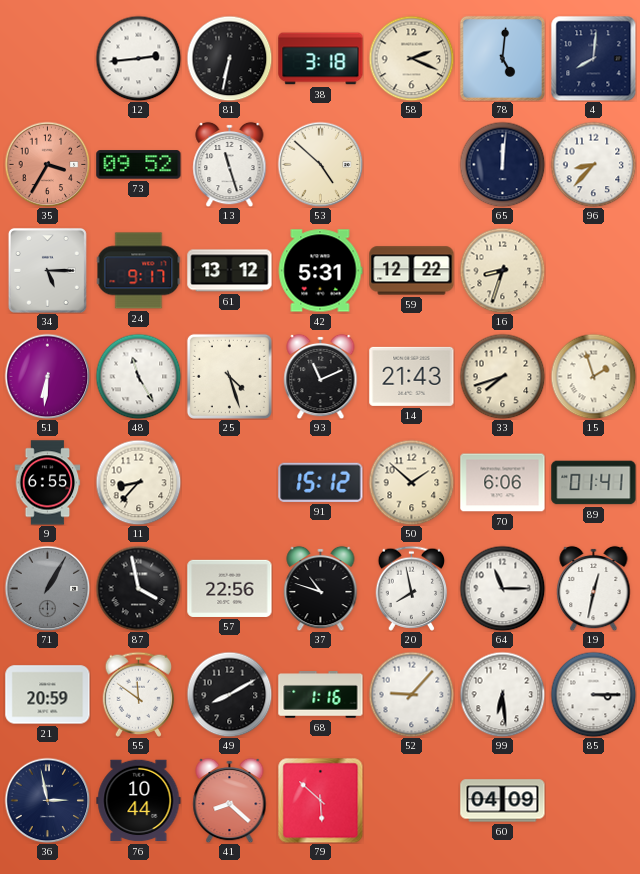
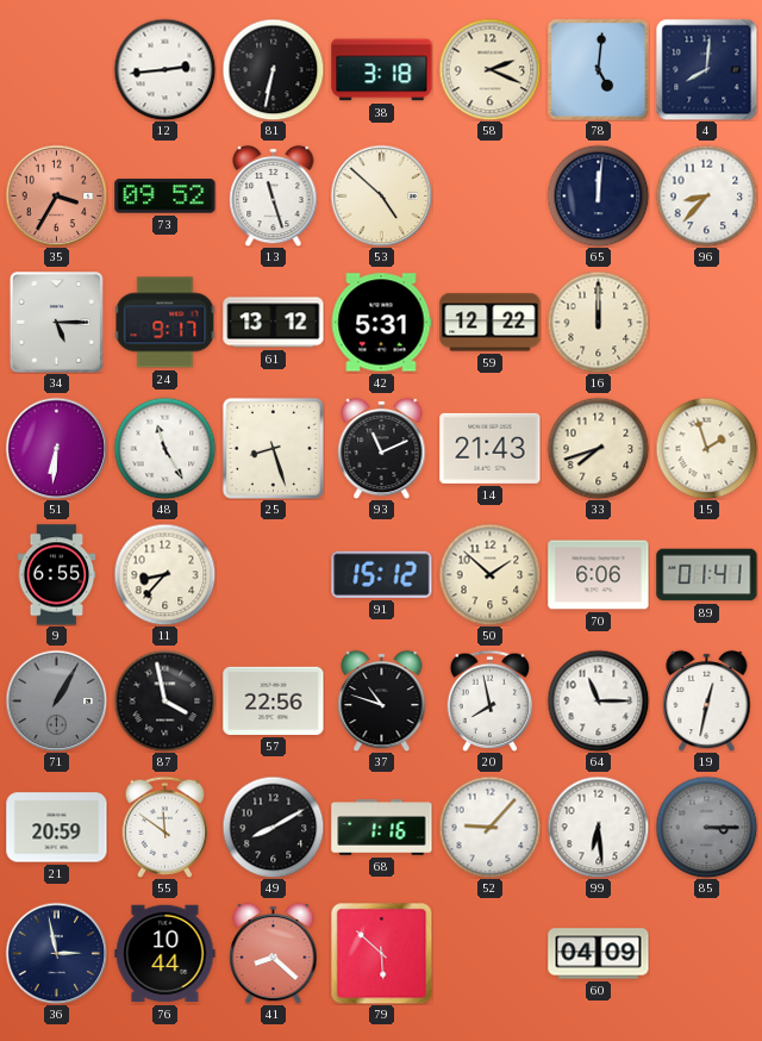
16: 8:33 -> 12:00 (598, 322)
25: 4:27 -> 8:27 (273, 448)
85 dial: white -> grey (706, 827)
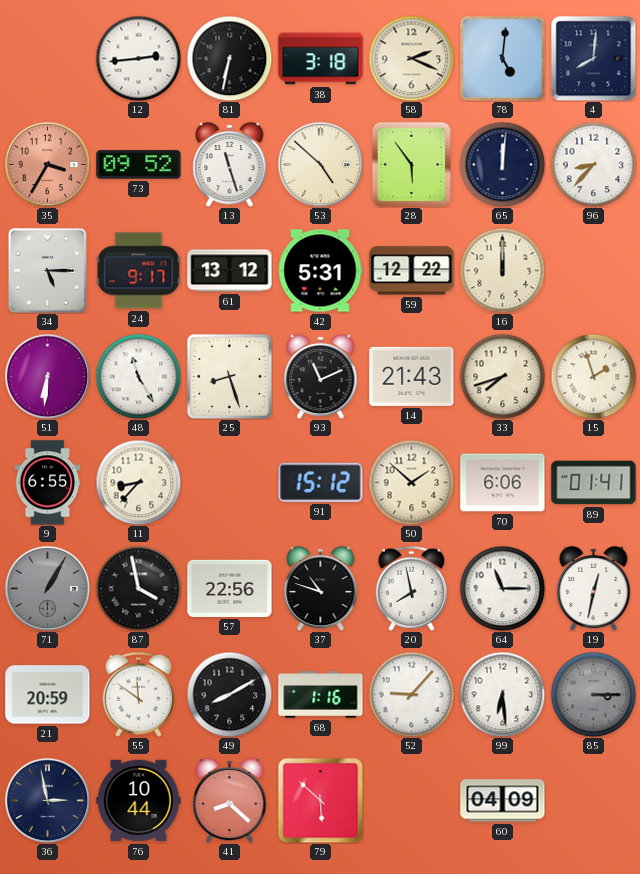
28: none -> 5:54 (411, 164)
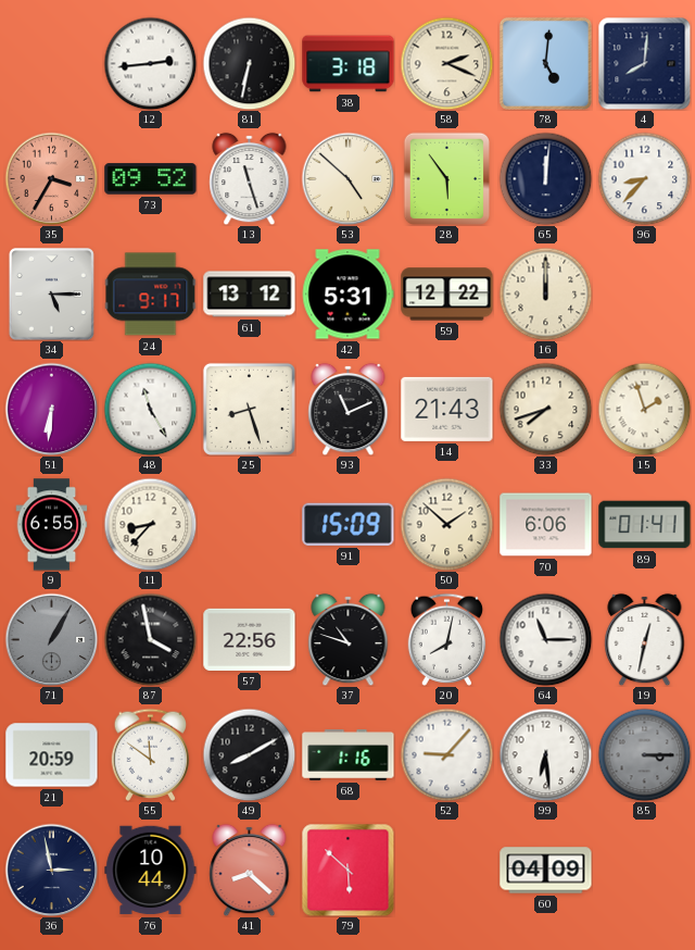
91: 15:12 -> 15:09 (349, 524)
20: 7:58 -> 8:02 (447, 639)
